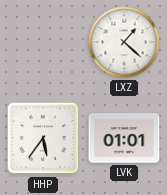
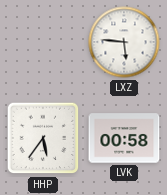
LXZ: 1:22 -> 5:46 (124, 42)
LVK: 01:01 -> 00:58 (124, 138)
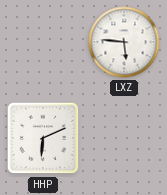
HHP: 5:36 -> 6:11 (43, 138)
LVK: 00:58 -> none (124, 138)
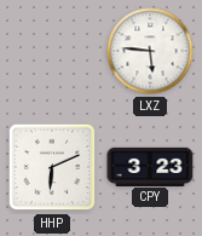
CPY: none -> 3:23 (150, 166)
